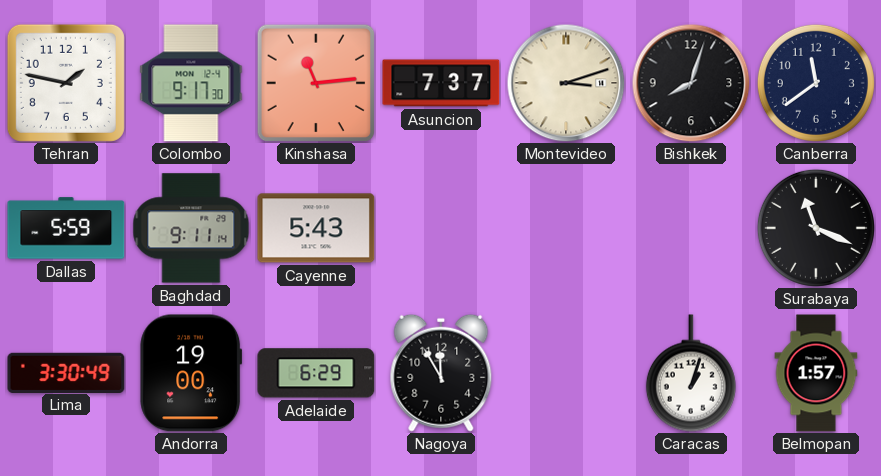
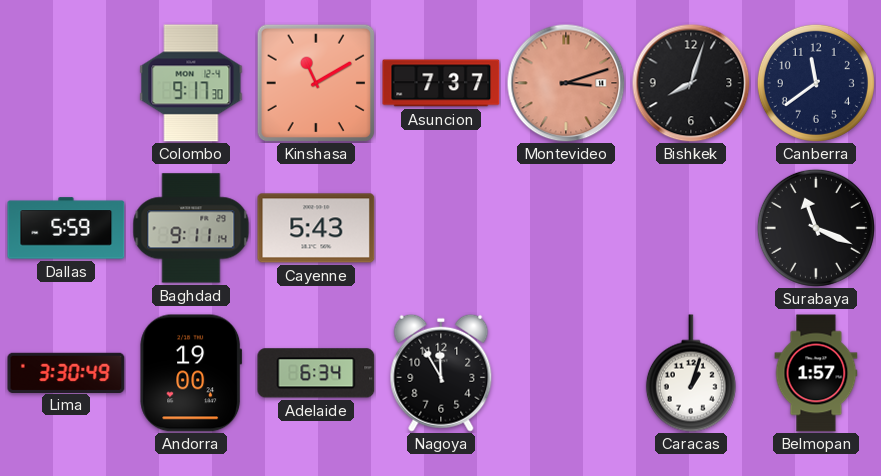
Tehran: 1:47 -> none (66, 83)
Kinshasa: 11:14 -> 11:10 (316, 83)
Montevideo dial: cream -> salmon (566, 83)
Adelaide: 6:29 -> 6:34 (316, 373)
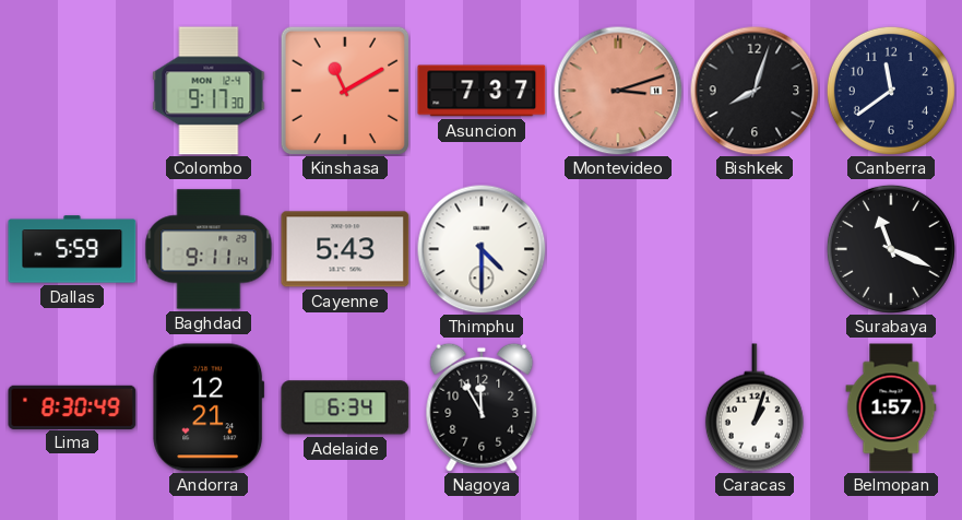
Thimphu: none -> 4:30 (482, 249)
Lima: 3:30 -> 8:30 (72, 406)
Andorra: 19:00 -> 12:21 (209, 407)
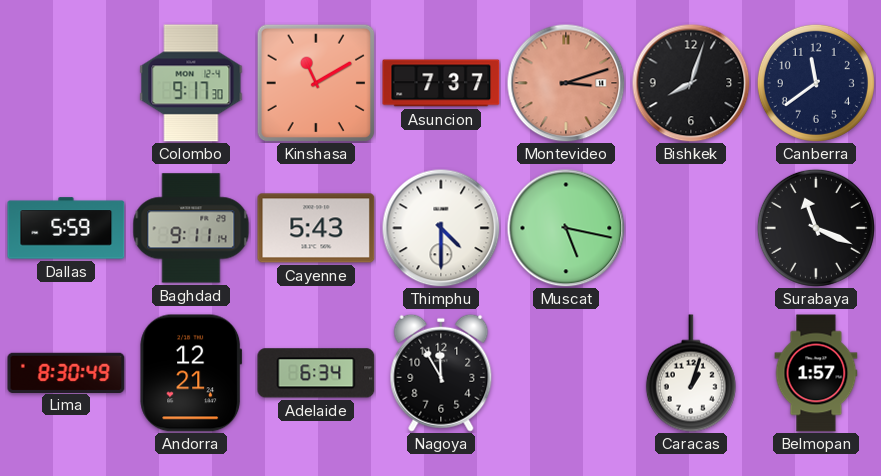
Muscat: none -> 5:17 (566, 228)
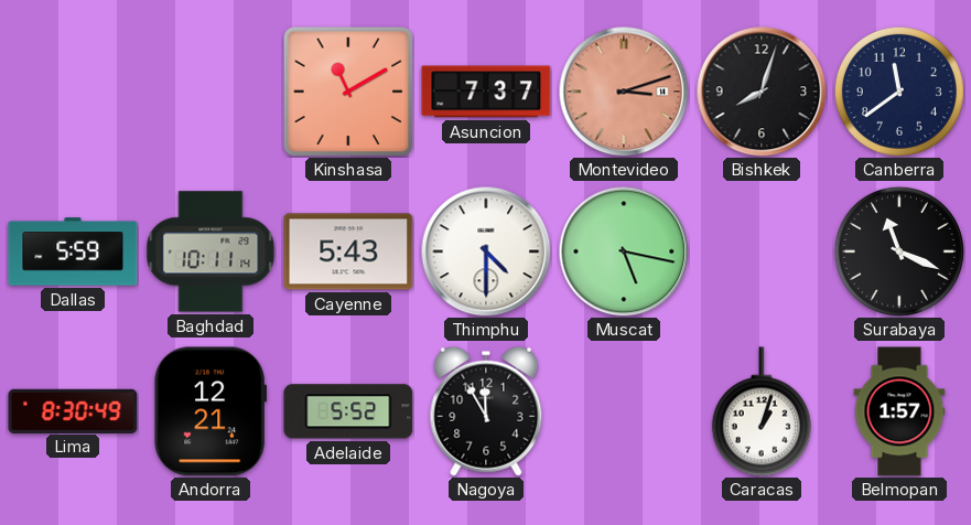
Colombo: 9:17 -> none (191, 83)
Baghdad: 9:11 -> 10:11 (211, 251)
Adelaide: 6:34 -> 5:52 (348, 411)
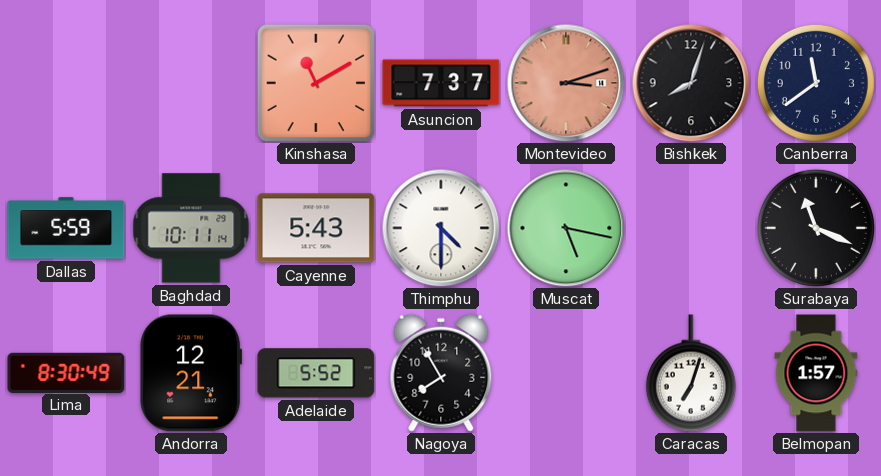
Nagoya: 11:55 -> 7:55 (441, 373)
Caracas: 1:03 -> 7:03 (691, 373)
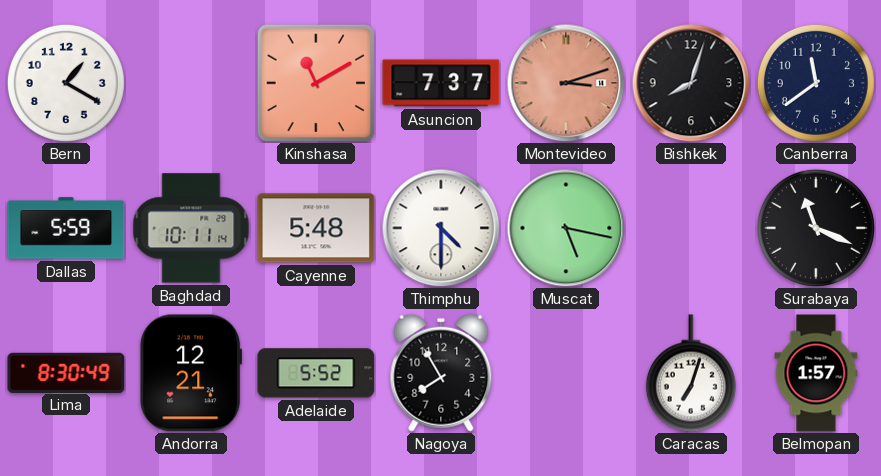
Bern: none -> 1:20 (66, 83)
Cayenne: 5:43 -> 5:48 (316, 228)
